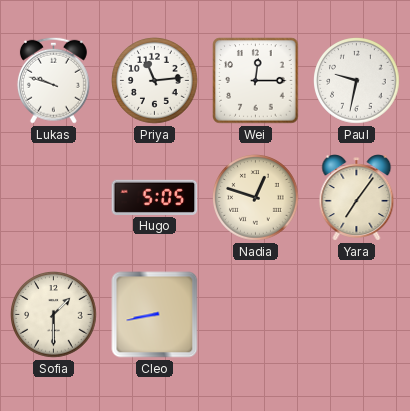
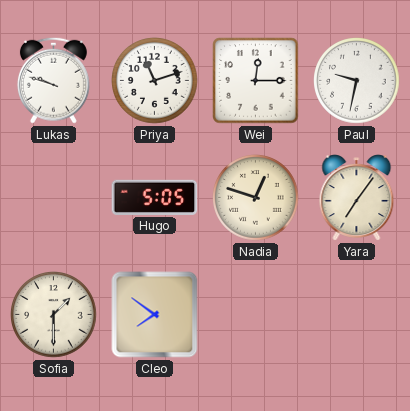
Priya: 11:14 -> 11:12 (155, 81)
Cleo: 8:43 -> 7:51 (155, 315)
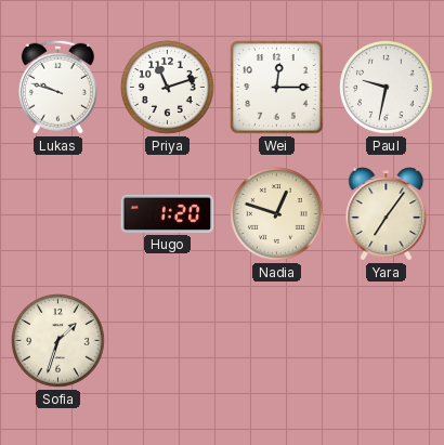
Hugo: 5:05 -> 1:20 (168, 213)
Sofia: 1:30 -> 1:33 (58, 341)
Cleo: 7:51 -> none (155, 315)
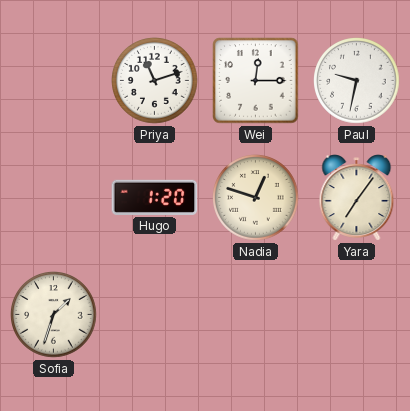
Lukas: 9:48 -> none (57, 87)
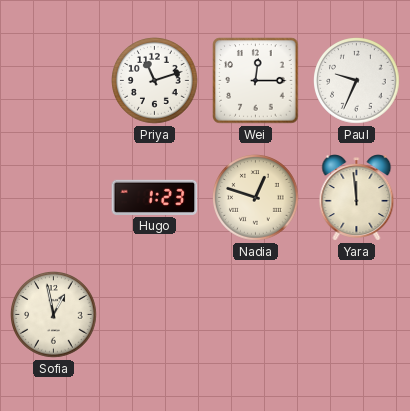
Paul: 9:32 -> 9:34 (357, 81)
Hugo: 1:20 -> 1:23 (155, 197)
Yara: 7:06 -> 11:59 (357, 198)
Sofia: 1:33 -> 12:58 (54, 315)
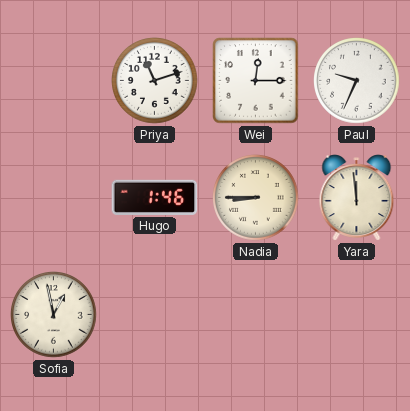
Hugo: 1:23 -> 1:46 (155, 197)
Nadia: 12:48 -> 8:45 (256, 198)
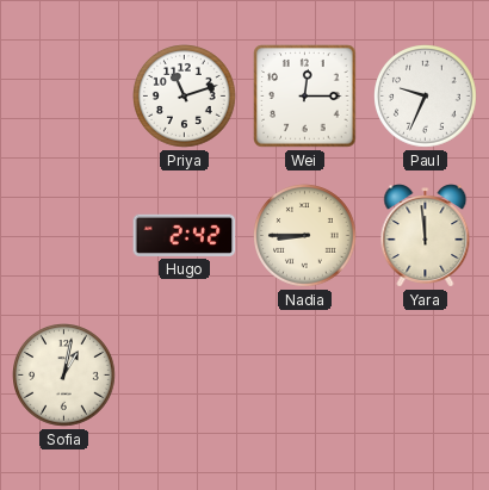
Hugo: 1:46 -> 2:42 (185, 235)
Sofia: 12:58 -> 1:02 (64, 376)
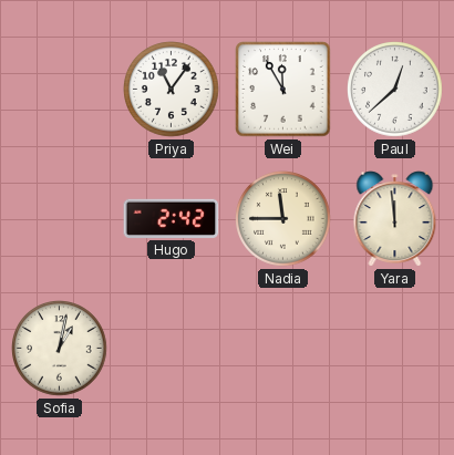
Priya: 11:12 -> 11:06 (172, 90)
Wei: 12:15 -> 11:55 (283, 90)
Paul: 9:34 -> 12:38 (395, 90)
Nadia: 8:45 -> 11:45 (283, 219)
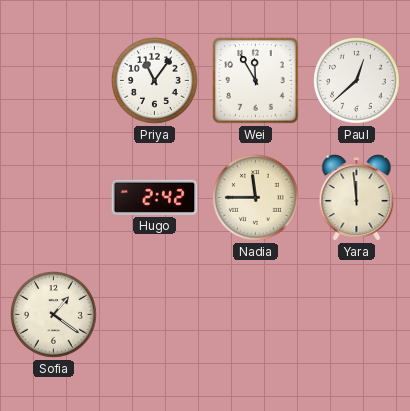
Sofia: 1:02 -> 1:21 (54, 315)
